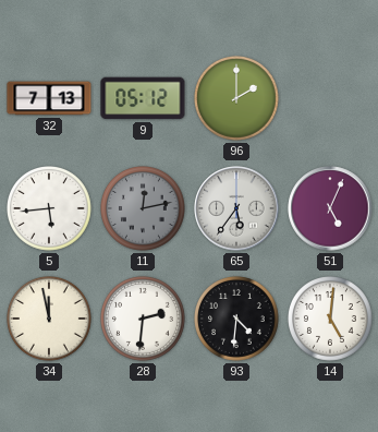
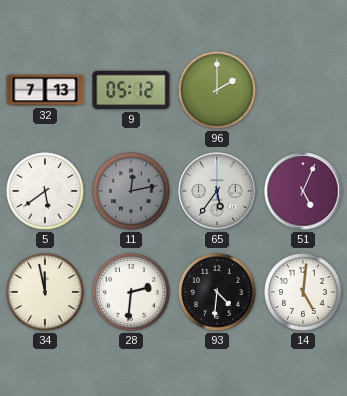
5: 5:44 -> 5:39 (46, 192)
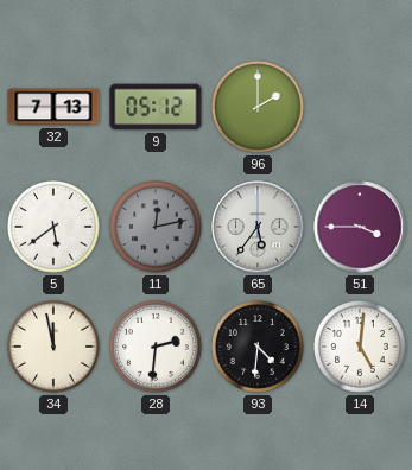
51: 5:04 -> 3:45 (360, 227)
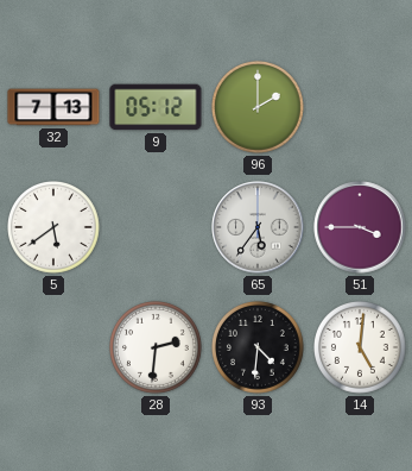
11: 12:13 -> none (157, 228)
34: 11:58 -> none (55, 348)
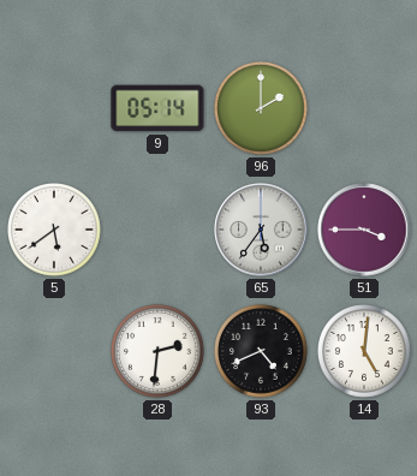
32: 7:13 -> none (53, 107)
9: 05:12 -> 05:14 (157, 108)
93: 4:31 -> 4:41 (262, 352)
